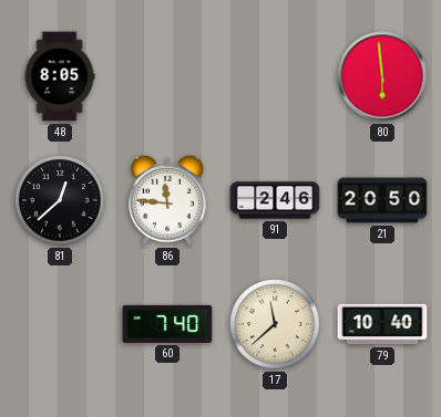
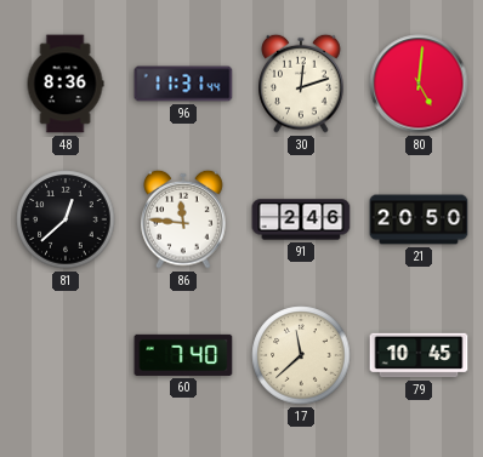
48: 8:05 -> 8:36 (66, 84)
96: none -> 11:31 (183, 84)
30: none -> 12:12 (301, 84)
80: 5:59 -> 5:01 (419, 84)
79: 10:40 -> 10:45 (419, 355)
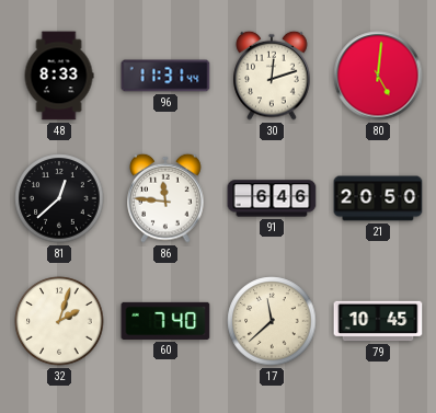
48: 8:36 -> 8:33 (59, 76)
91: 2:46 -> 6:46 (272, 198)
32: none -> 2:03 (59, 321)
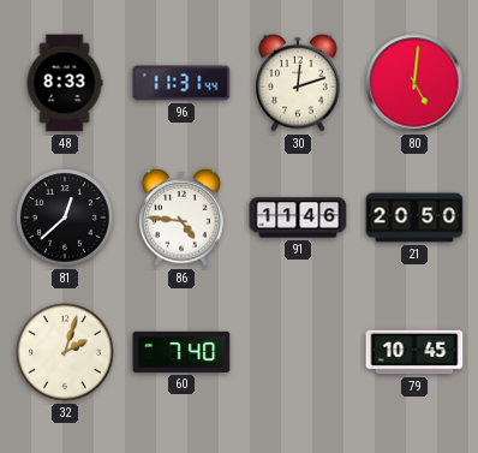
86: 11:46 -> 4:46 (181, 217)
91: 6:46 -> 11:46 (298, 217)
17: 11:38 -> none (272, 321)
